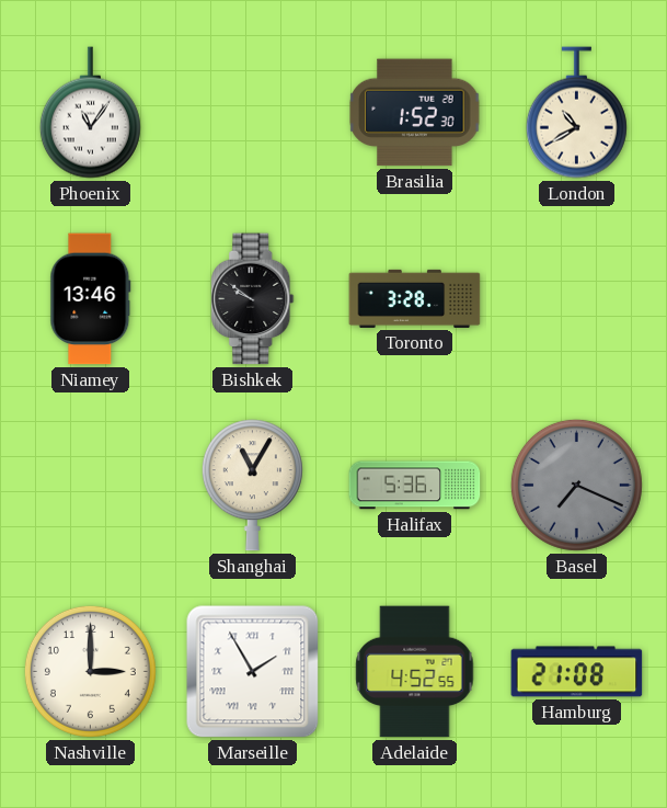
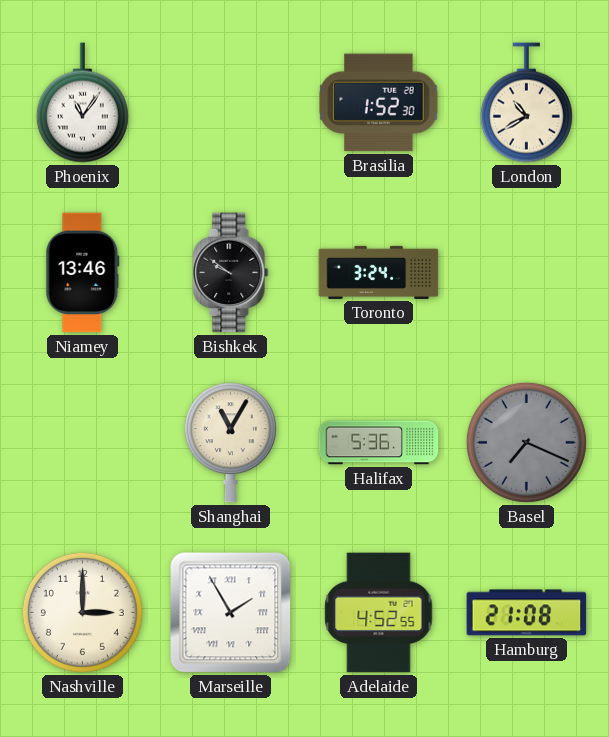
Toronto: 3:28 -> 3:24 (379, 272)
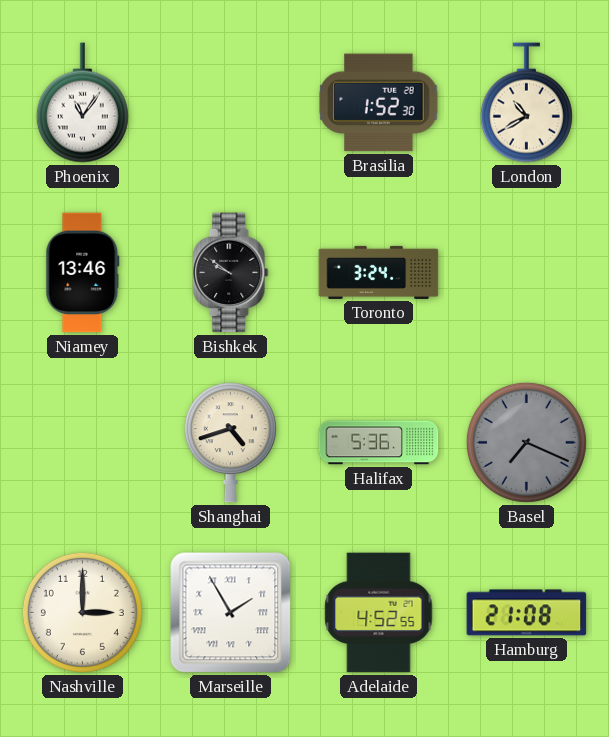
Shanghai: 11:05 -> 4:42 (230, 443)
